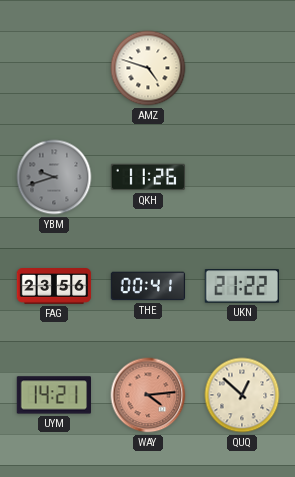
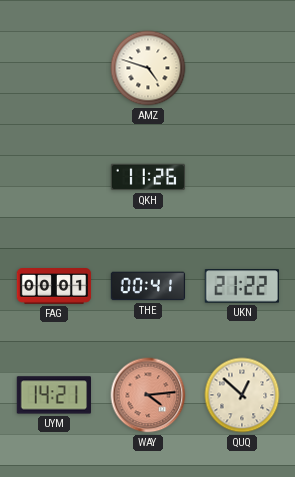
YBM: 9:42 -> none (54, 177)
FAG: 23:56 -> 00:01 (54, 286)
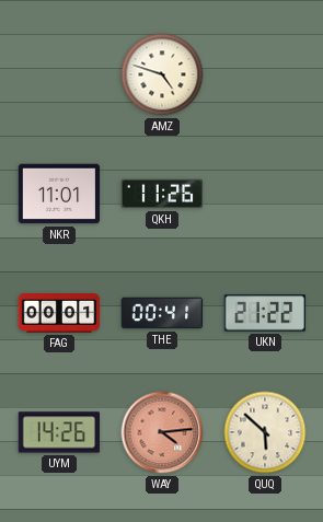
NKR: none -> 11:01 (59, 194)
UYM: 14:21 -> 14:26 (58, 432)
QUQ: 12:52 -> 5:52 (265, 432)
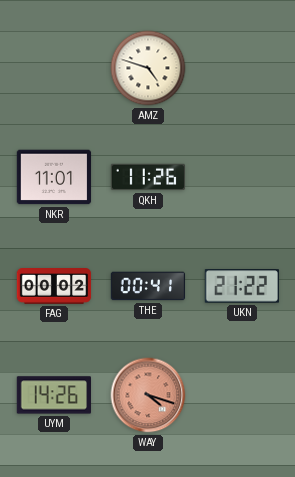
FAG: 00:01 -> 00:02 (54, 286)
WAY: 4:14 -> 4:18 (148, 395)
QUQ: 5:52 -> none (265, 432)
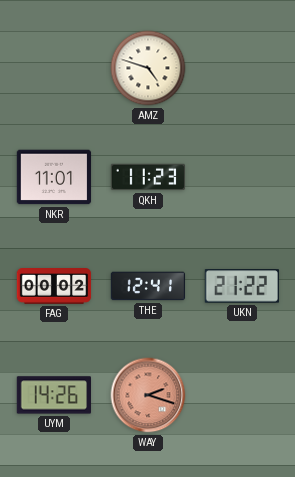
QKH: 11:26 -> 11:23 (148, 177)
THE: 00:41 -> 12:41 (148, 286)
WAY: 4:18 -> 2:18 (148, 395)
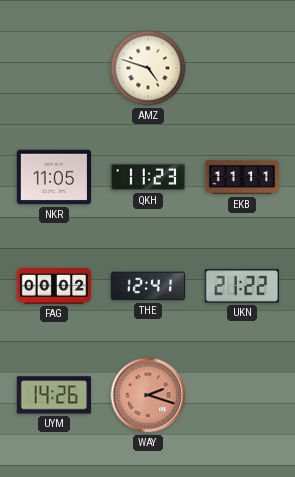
NKR: 11:01 -> 11:05 (54, 177)
EKB: none -> 11:11 (242, 177)
